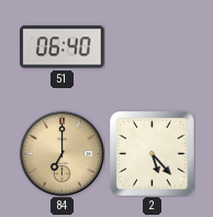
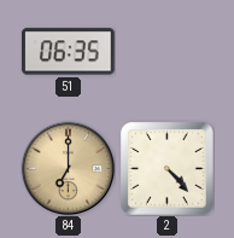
51: 06:40 -> 06:35 (69, 52)
2: 5:23 -> 4:23 (168, 169)
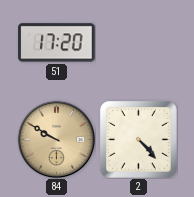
51: 06:35 -> 17:20 (57, 43)
84: 7:00 -> 9:50 (56, 139)
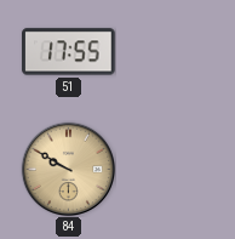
51: 17:20 -> 17:55 (69, 52)
2: 4:23 -> none (139, 140)
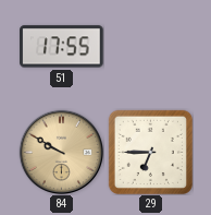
29: none -> 6:45 (150, 152)
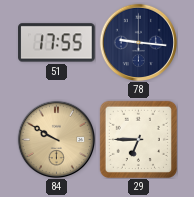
78: none -> 9:16 (138, 42)
